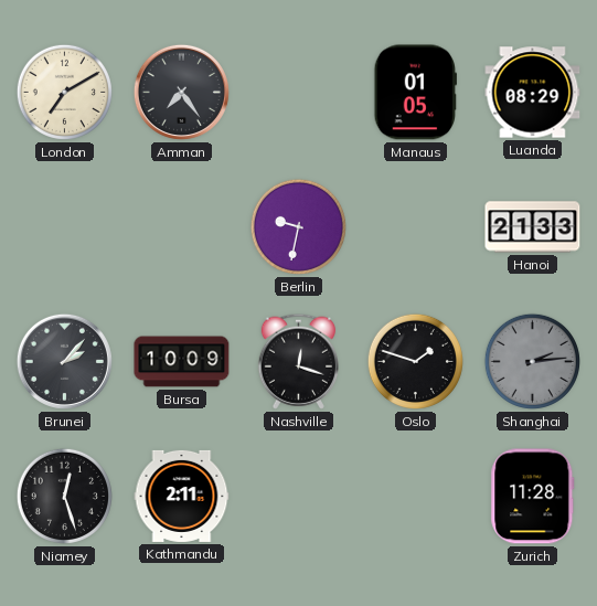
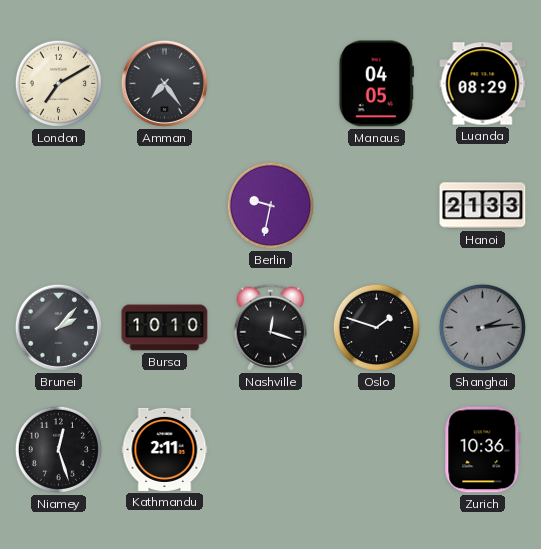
Manaus: 01:05 -> 04:05 (376, 84)
Bursa: 10:09 -> 10:10 (165, 328)
Zurich: 11:28 -> 10:36 (483, 450)
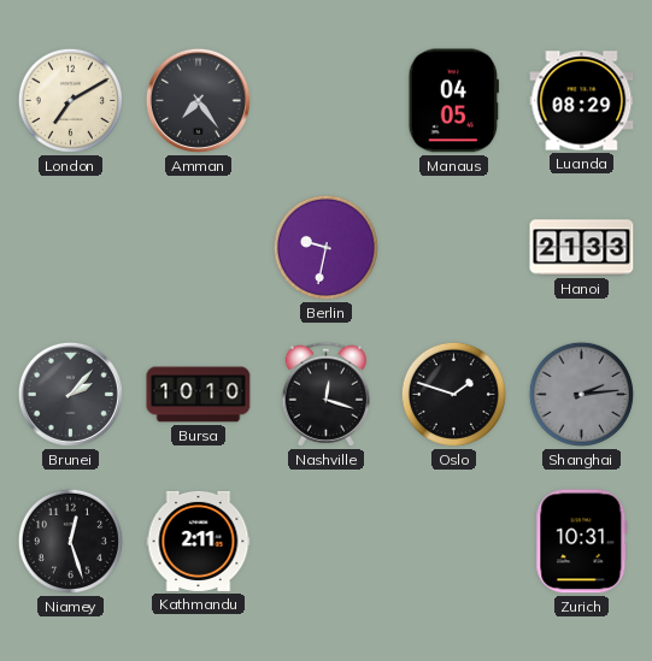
Zurich: 10:36 -> 10:31 (582, 542)
